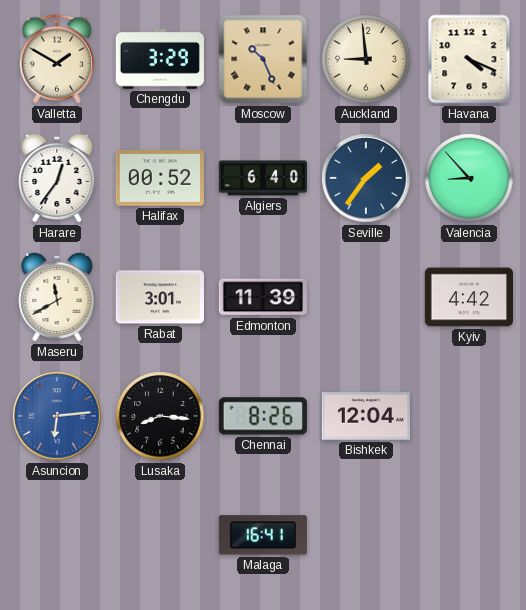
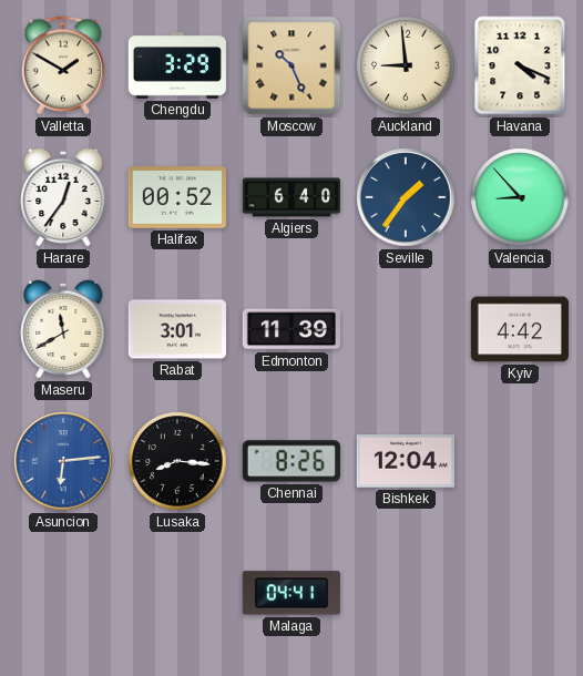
Malaga: 16:41 -> 04:41 (291, 593)
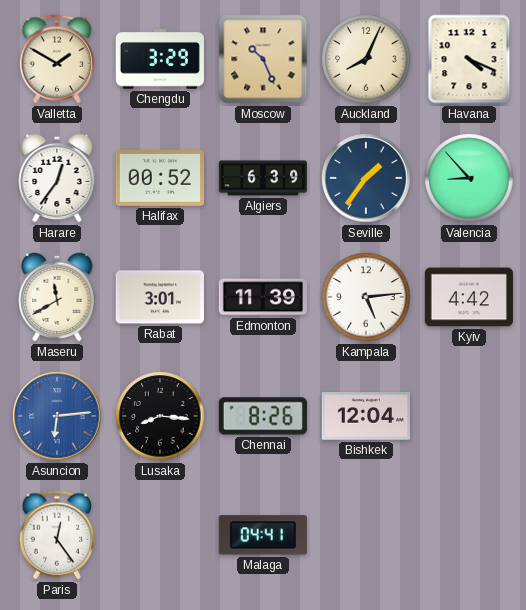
Auckland: 8:59 -> 8:04 (366, 59)
Algiers: 6:40 -> 6:39 (262, 178)
Kampala: none -> 5:14 (366, 297)
Paris: none -> 12:24 (57, 535)
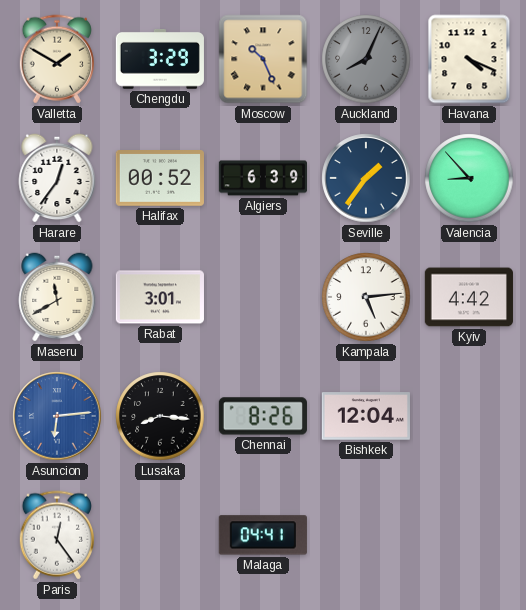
Auckland dial: cream -> grey (366, 59)
Edmonton: 11:39 -> none (262, 297)
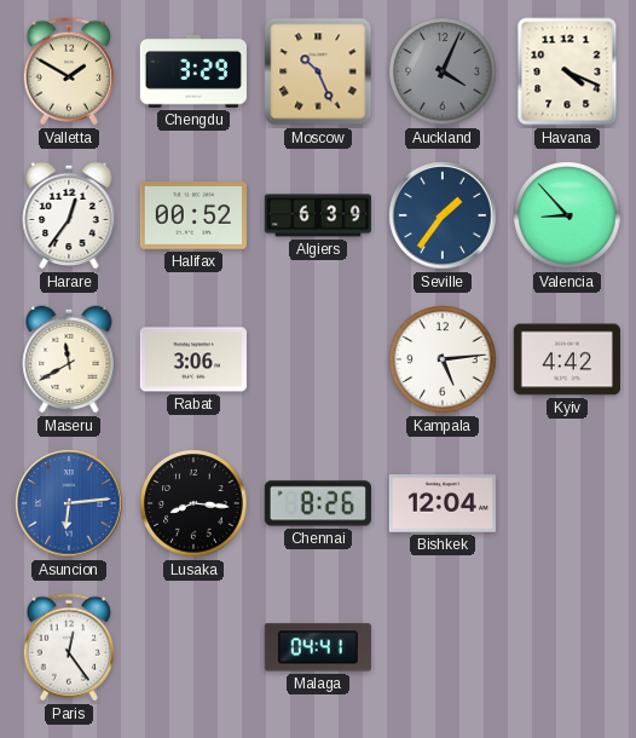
Auckland: 8:04 -> 4:04 (443, 71)
Rabat: 3:01 -> 3:06 (193, 359)
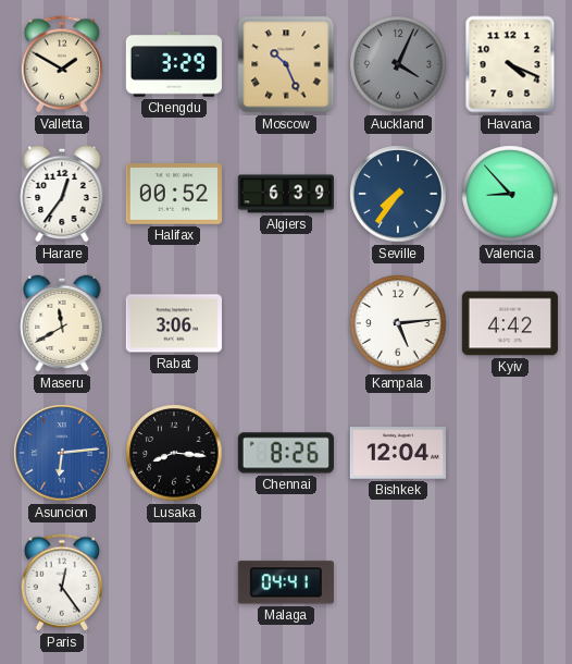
Seville: 1:36 -> 7:36 (398, 194)
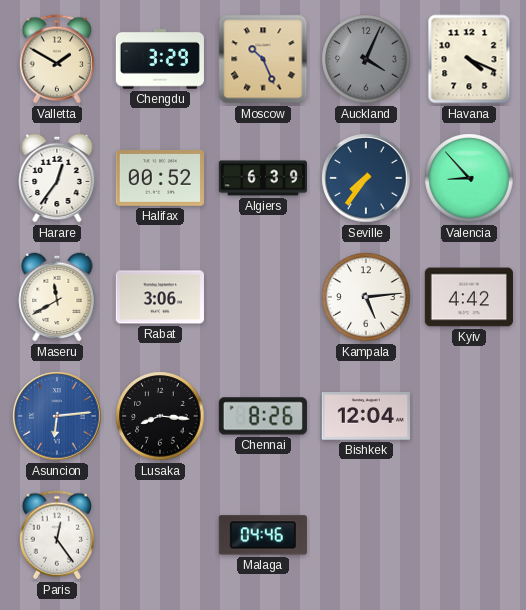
Malaga: 04:41 -> 04:46 (263, 535)
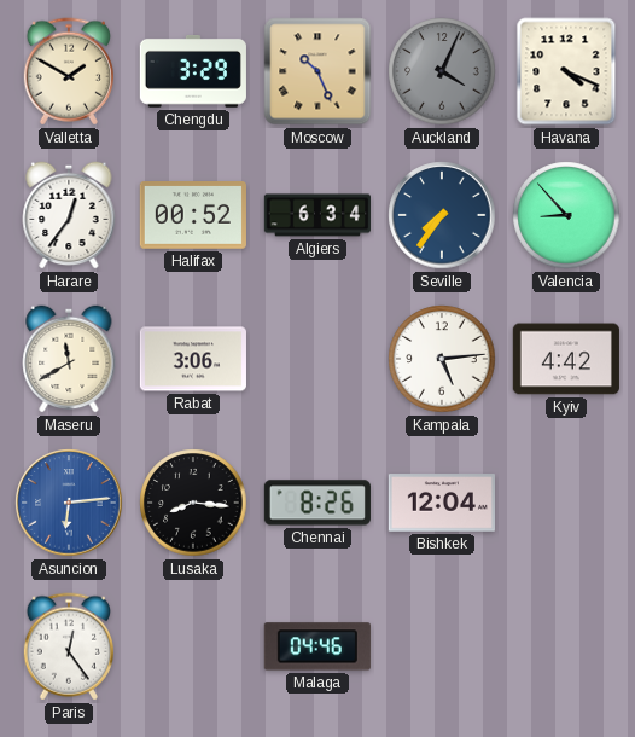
Algiers: 6:39 -> 6:34 (316, 215)
